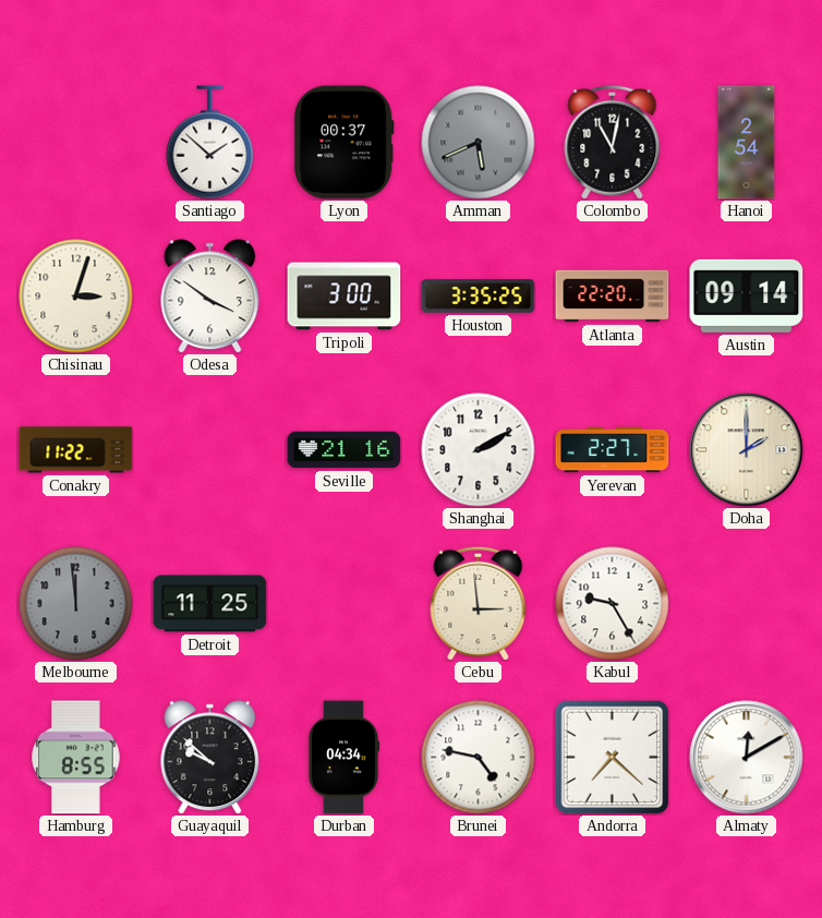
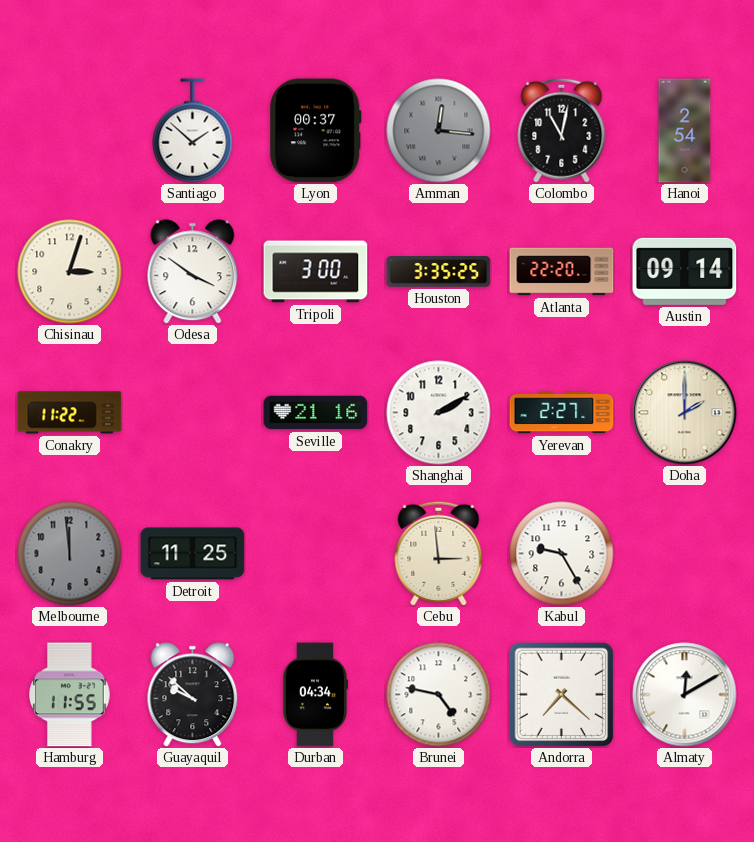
Amman: 5:41 -> 12:16 (439, 131)
Hamburg: 8:55 -> 11:55 (70, 695)
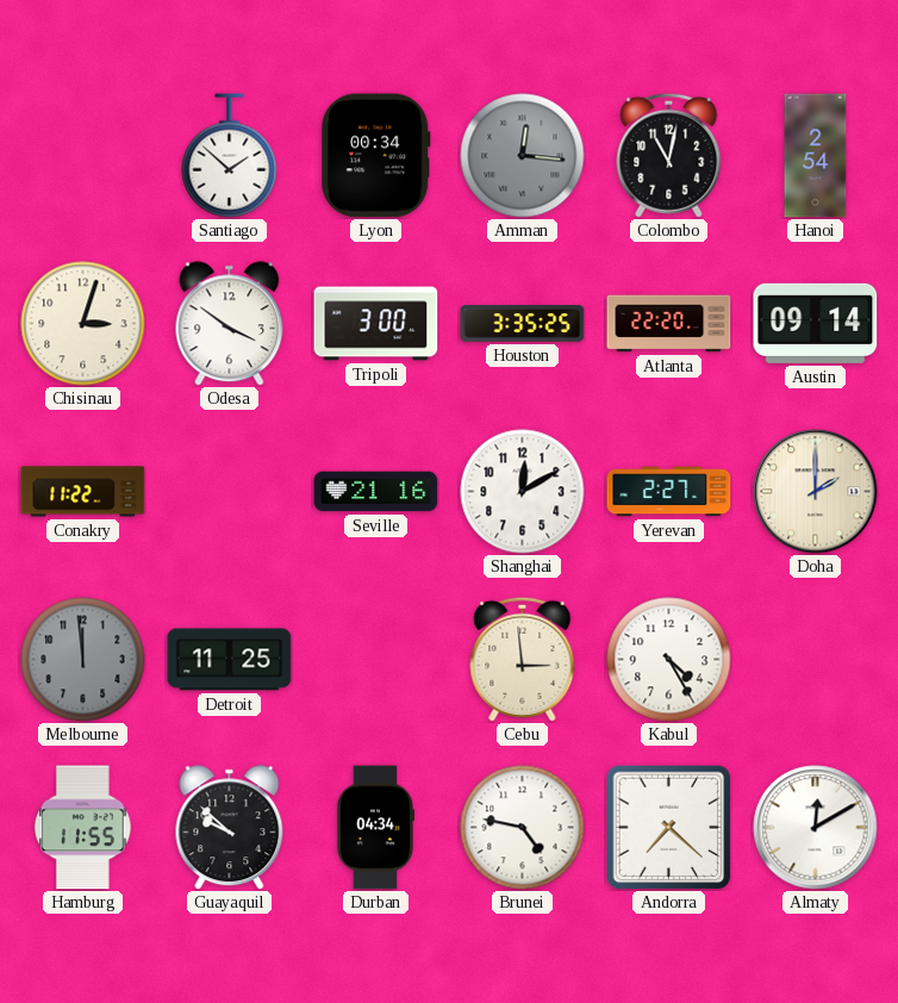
Lyon: 00:37 -> 00:34 (376, 156)
Shanghai: 2:10 -> 12:10 (523, 492)
Kabul: 9:25 -> 4:25 (669, 660)
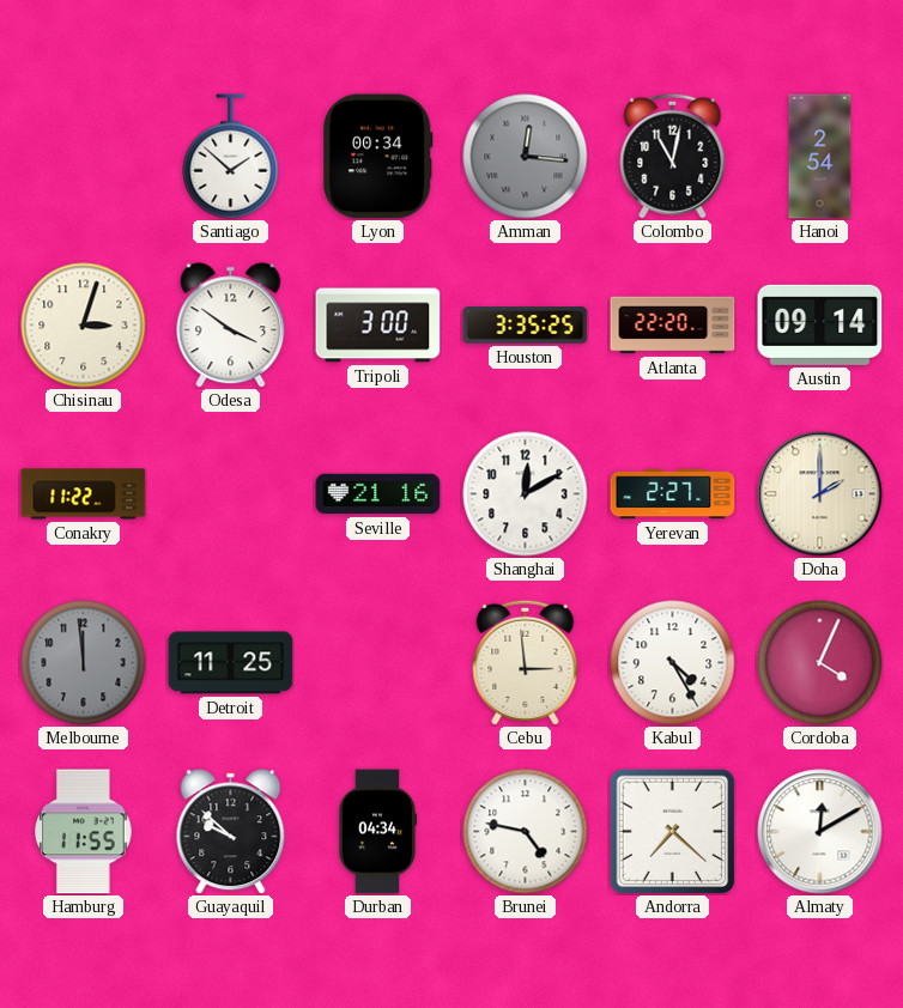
Cordoba: none -> 4:04 (820, 663)
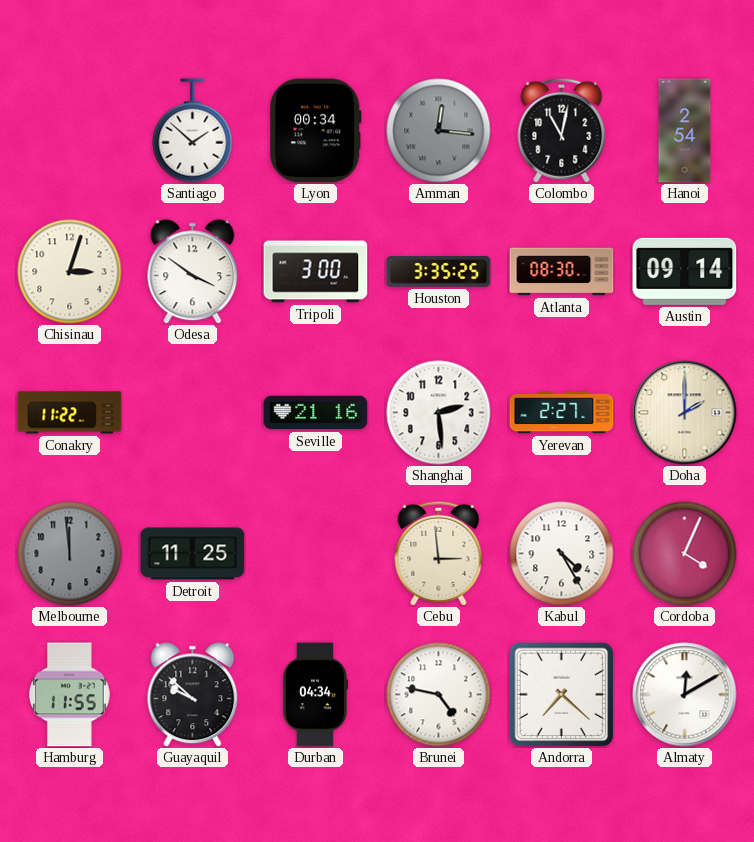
Atlanta: 22:20 -> 08:30 (562, 272)
Shanghai: 12:10 -> 2:29 (439, 413)
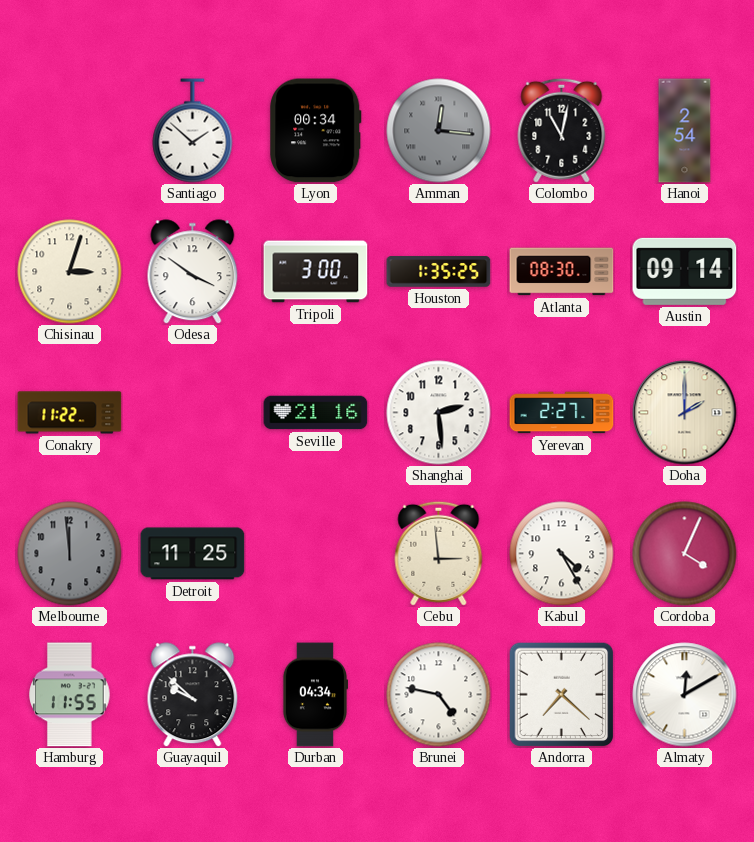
Houston: 3:35 -> 1:35 (439, 272)
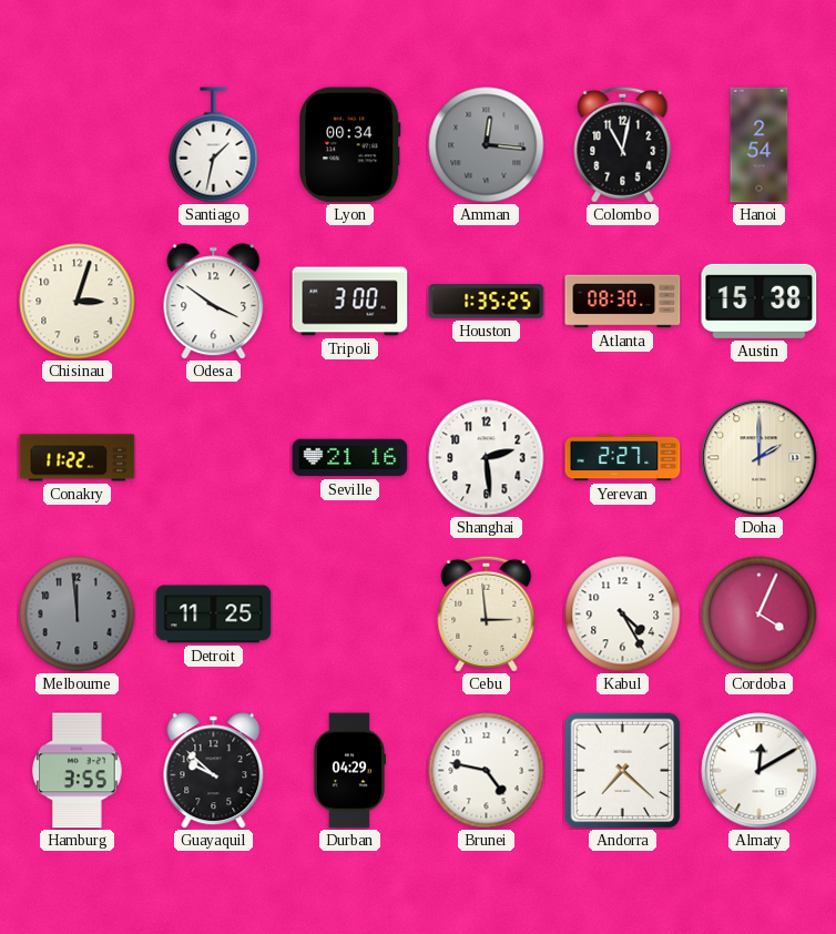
Santiago: 1:52 -> 1:32 (214, 145)
Austin: 09:14 -> 15:38 (759, 301)
Hamburg: 11:55 -> 3:55 (78, 771)
Durban: 04:34 -> 04:29 (349, 771)
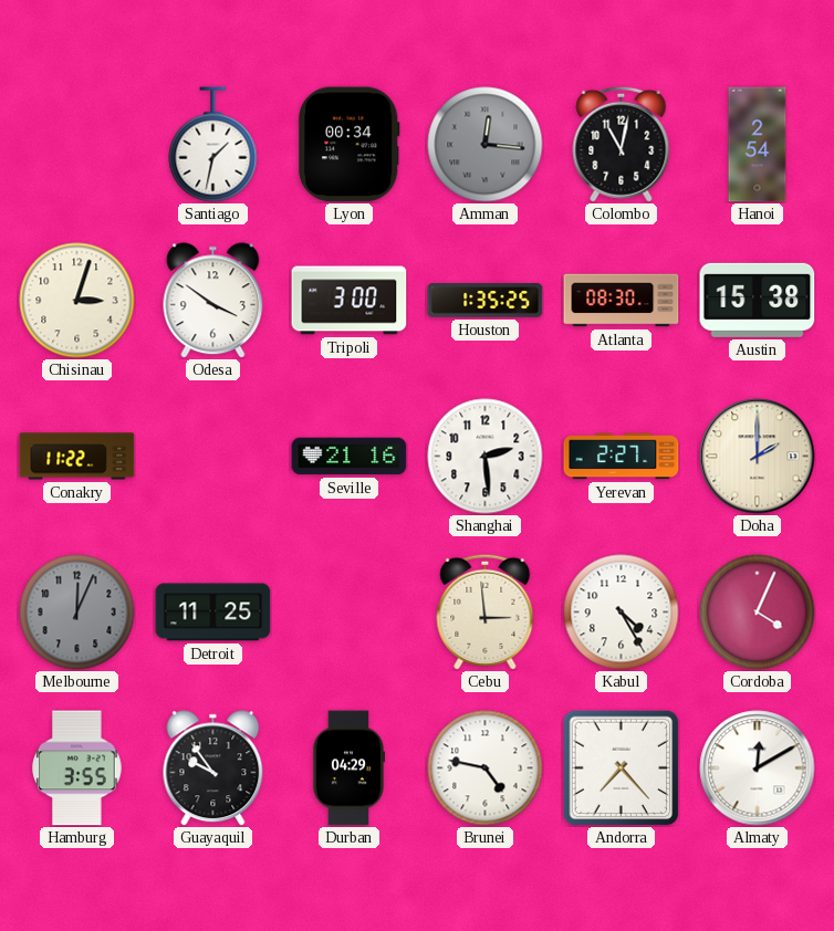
Melbourne: 11:59 -> 12:04 (77, 613)
Guayaquil: 9:52 -> 9:54 (213, 768)
Andorra: 7:22 -> 7:23 (621, 767)
